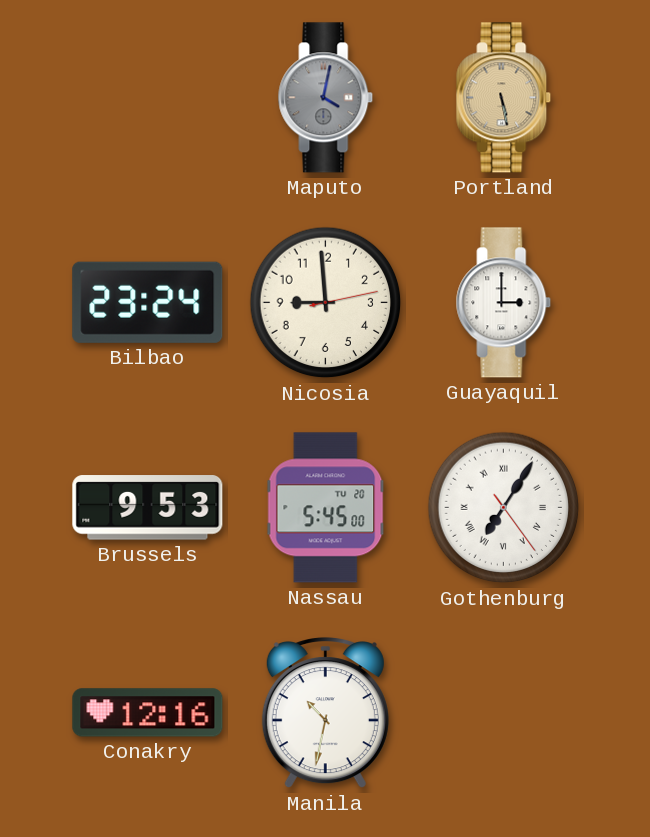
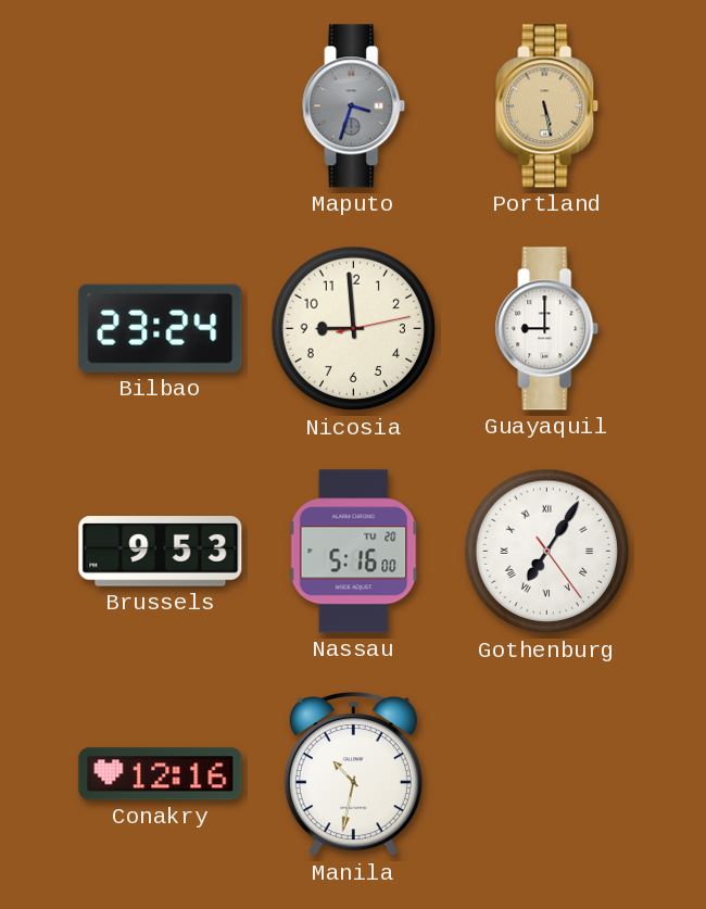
Maputo: 4:02 -> 3:33 (354, 106)
Guayaquil: 3:00 -> 9:00 (547, 329)
Nassau: 5:45 -> 5:16 (354, 552)
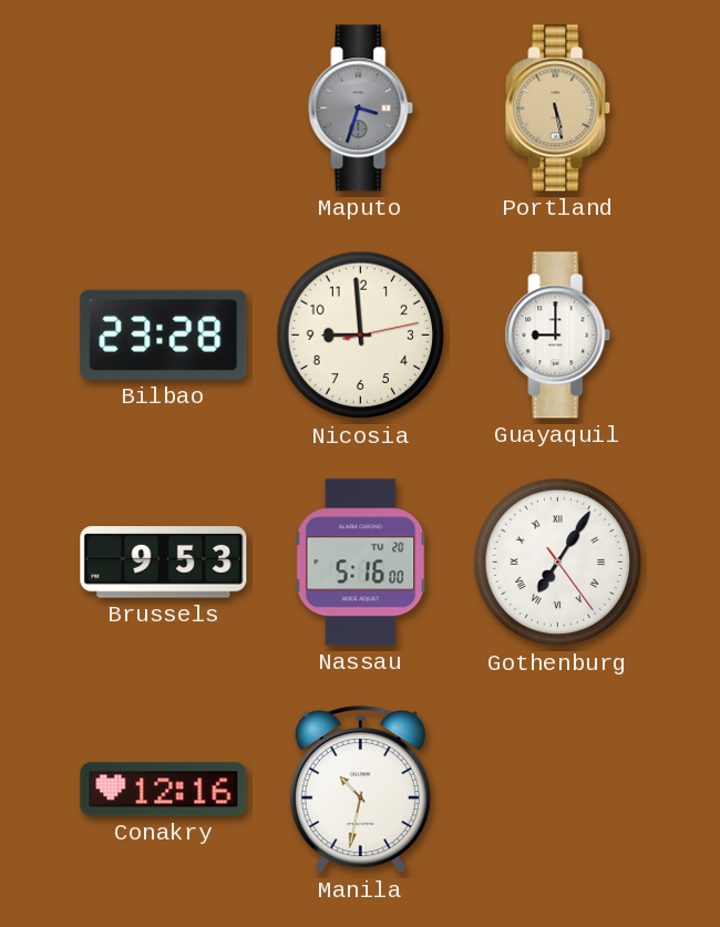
Bilbao: 23:24 -> 23:28 (164, 334)
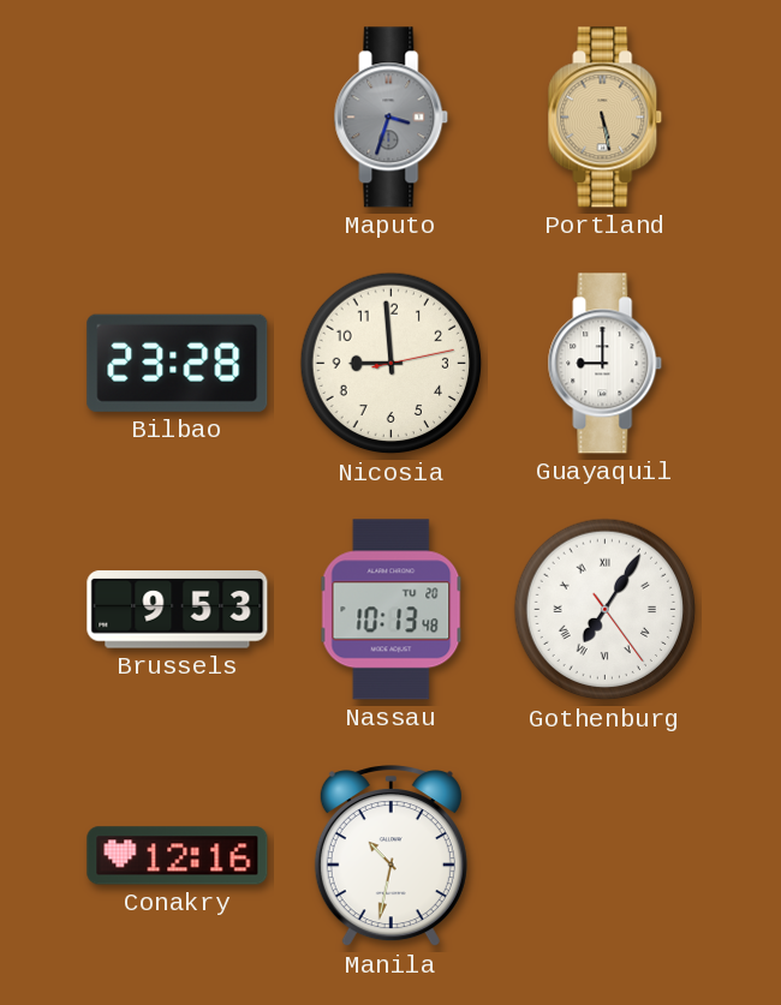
Nassau: 5:16 -> 10:13 (392, 610)
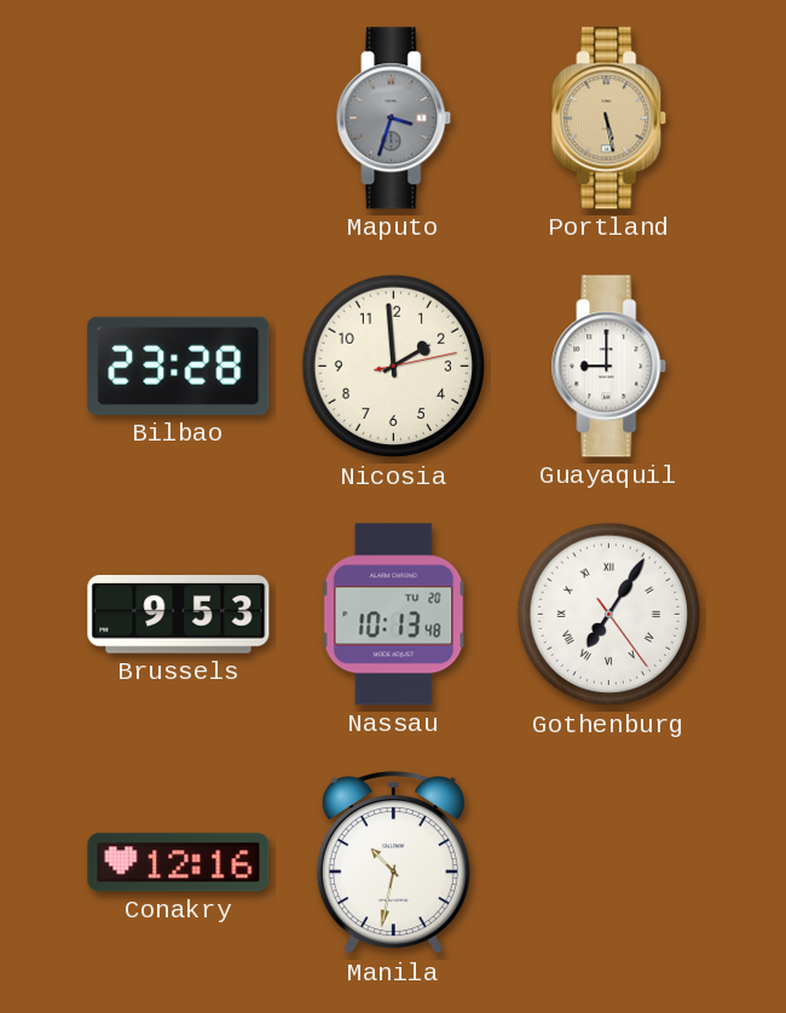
Nicosia: 8:59 -> 1:59 (394, 367)
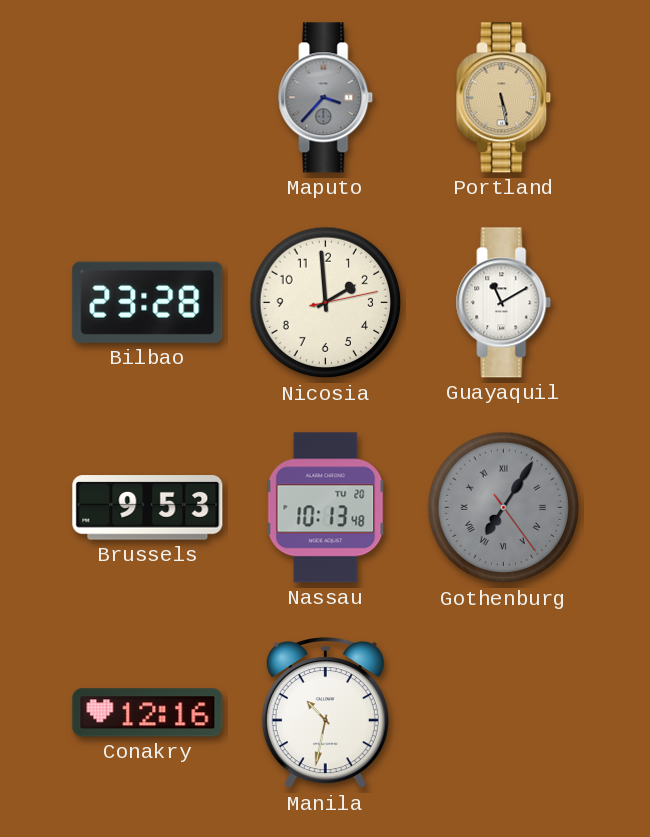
Maputo: 3:33 -> 3:37 (326, 98)
Guayaquil: 9:00 -> 11:10 (504, 303)
Gothenburg dial: white -> grey (504, 508)
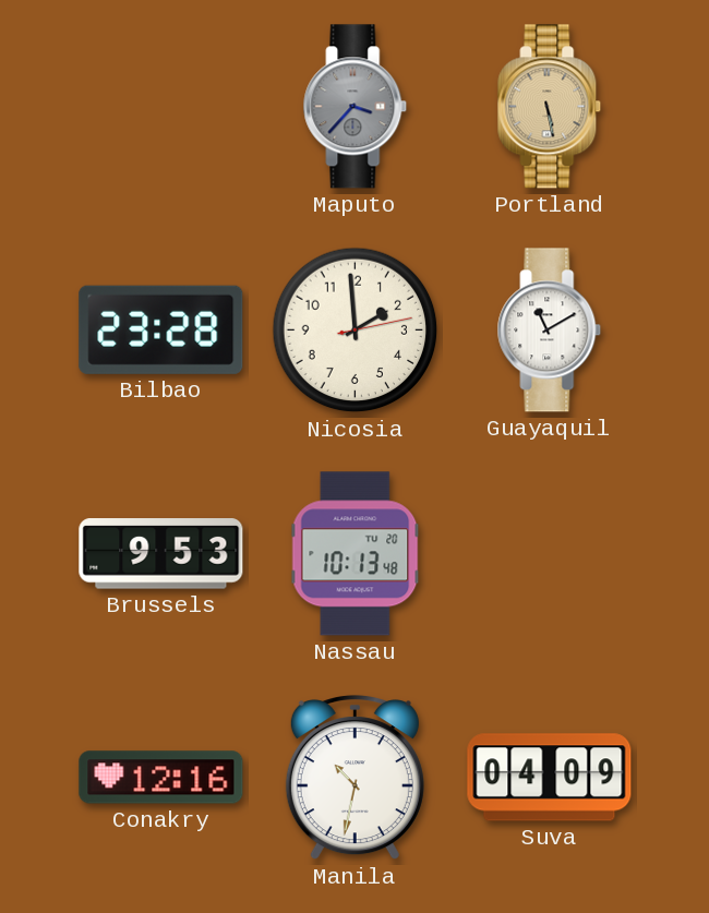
Gothenburg: 7:05 -> none (504, 508)
Suva: none -> 04:09 (550, 778)
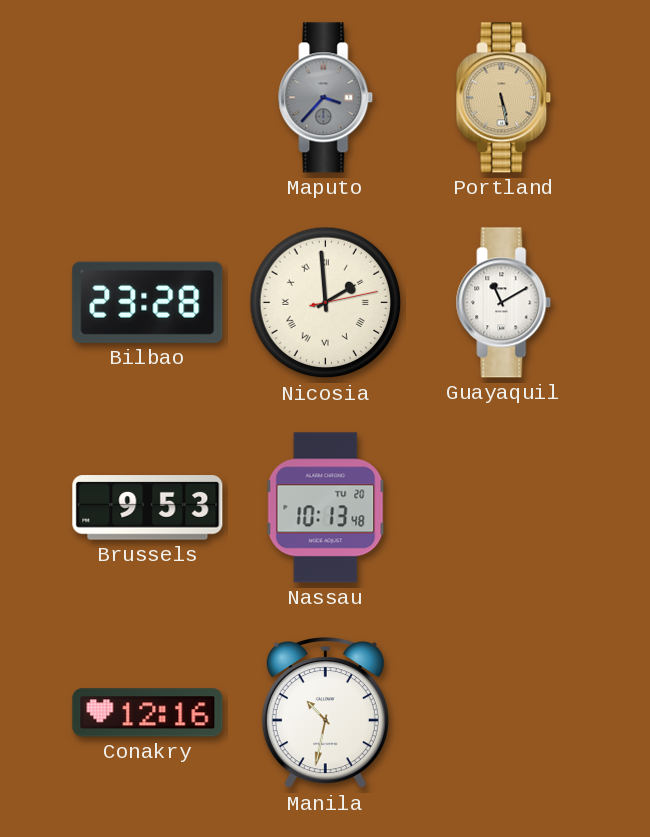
Nicosia numerals: Arabic -> Roman (326, 303)
Suva: 04:09 -> none (550, 778)
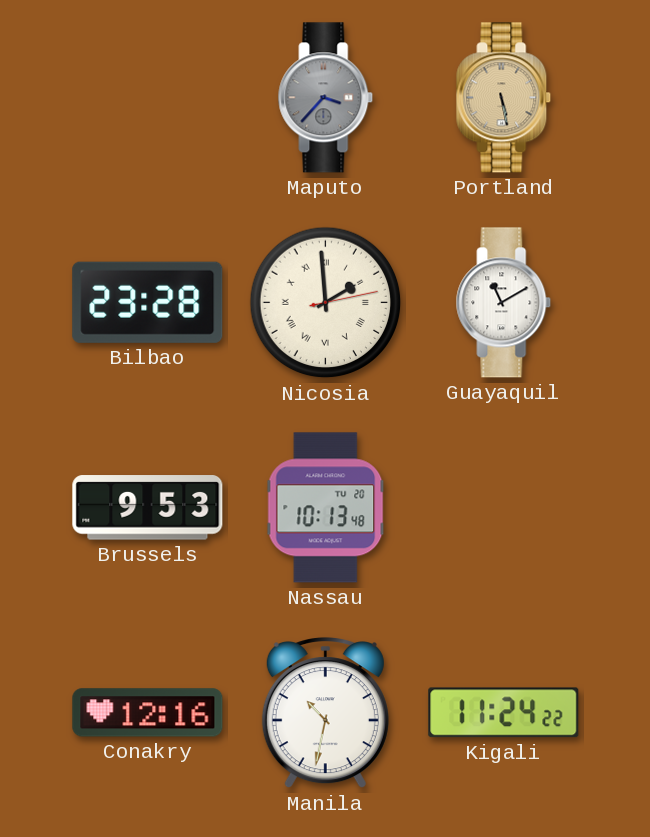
Kigali: none -> 11:24 (504, 713)
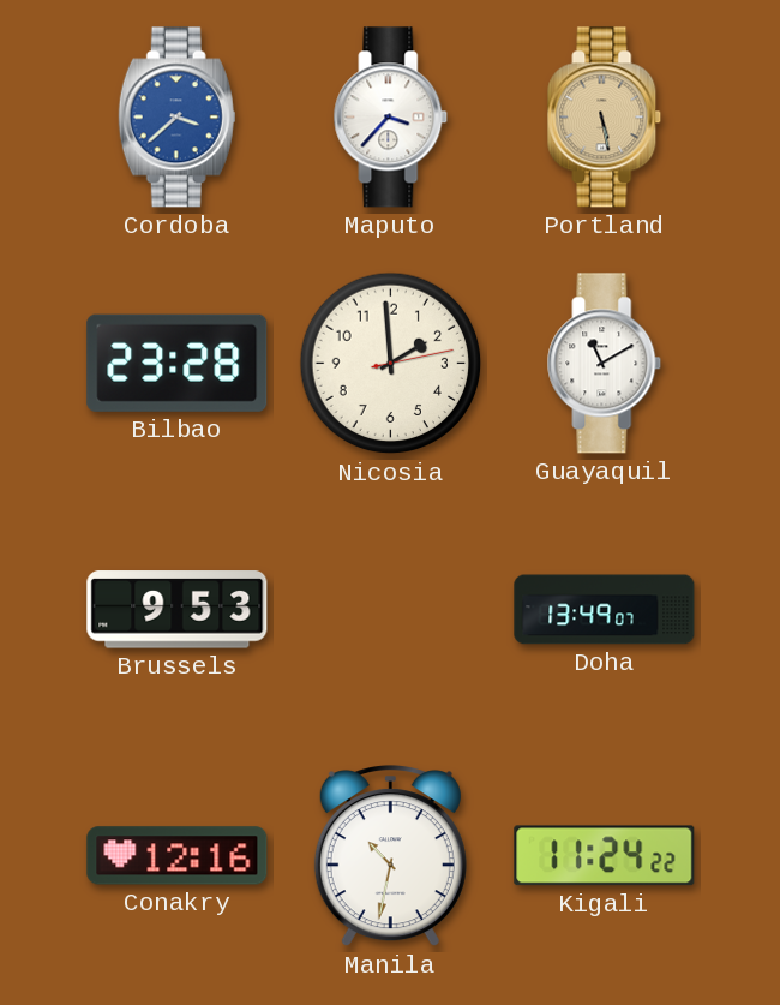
Cordoba: none -> 3:38 (176, 118)
Maputo dial: grey -> white (391, 118)
Nicosia numerals: Roman -> Arabic (391, 364)
Nassau: 10:13 -> none (326, 508)
Doha: none -> 13:49 (605, 610)
